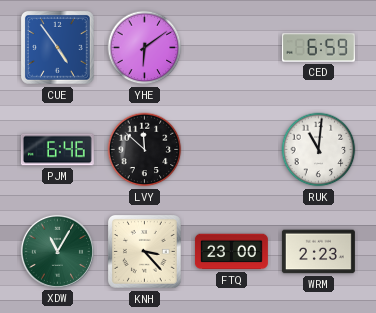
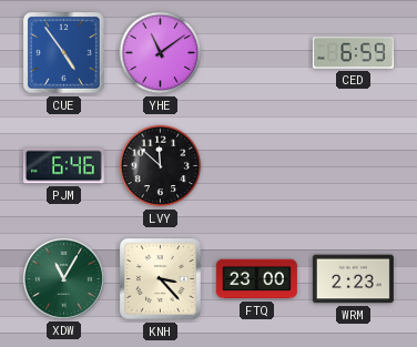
YHE: 6:09 -> 11:09 (161, 53)
RUK: 11:01 -> none (319, 150)
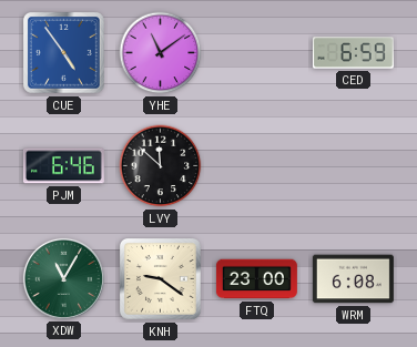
KNH: 3:23 -> 9:21 (161, 279)
WRM: 2:23 -> 6:08 (353, 279)
